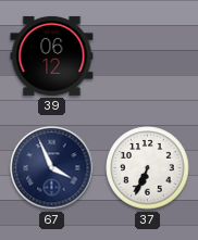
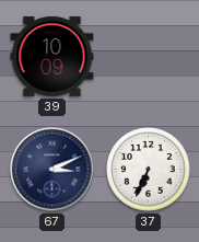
39: 06:12 -> 10:09 (52, 56)
67: 3:56 -> 3:11 (52, 170)
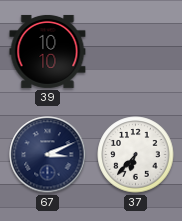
39: 10:09 -> 10:10 (48, 51)
37: 6:34 -> 6:37 (136, 155)
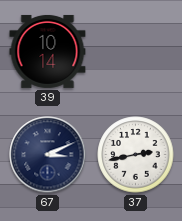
39: 10:10 -> 10:14 (48, 51)
37: 6:37 -> 2:43 (136, 155)
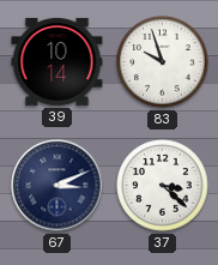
83: none -> 9:57 (163, 62)
37: 2:43 -> 3:22 (163, 186)
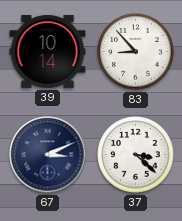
83: 9:57 -> 8:53 (136, 52)
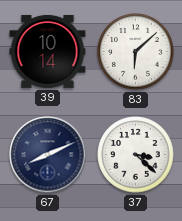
83: 8:53 -> 6:08 (136, 52)
67: 3:11 -> 8:11 (48, 155)
